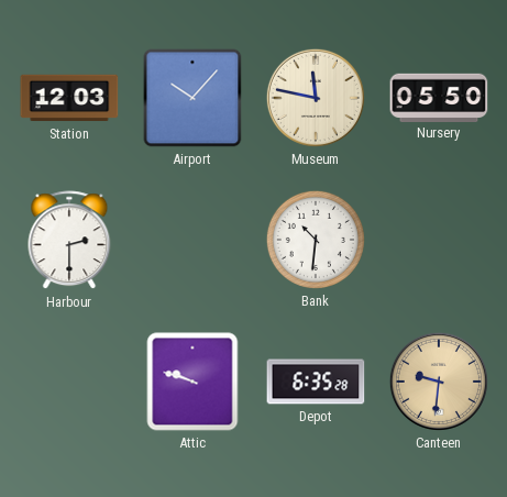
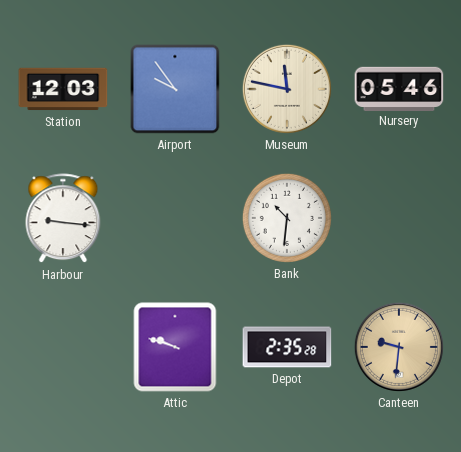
Airport: 10:07 -> 9:54 (175, 89)
Nursery: 05:50 -> 05:46 (399, 88)
Harbour: 2:30 -> 9:16 (63, 219)
Depot: 6:35 -> 2:35 (287, 347)
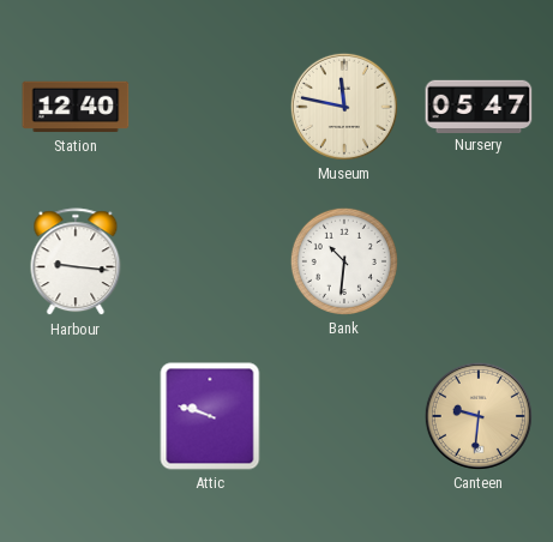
Station: 12:03 -> 12:40 (76, 107)
Airport: 9:54 -> none (175, 89)
Nursery: 05:46 -> 05:47 (479, 106)
Depot: 2:35 -> none (287, 347)
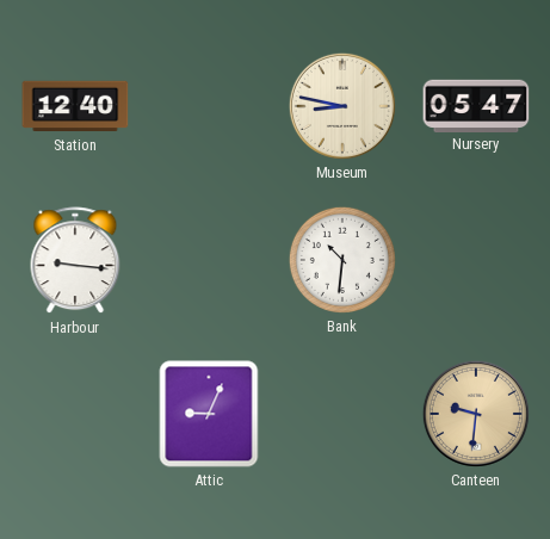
Museum: 11:47 -> 8:47 (342, 106)
Attic: 9:48 -> 9:04 (209, 414)
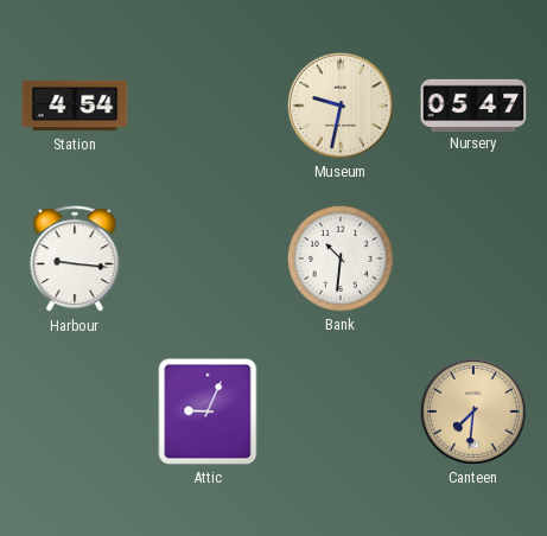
Station: 12:40 -> 4:54 (75, 106)
Museum: 8:47 -> 9:32 (341, 106)
Canteen: 9:31 -> 7:31 (473, 411)
